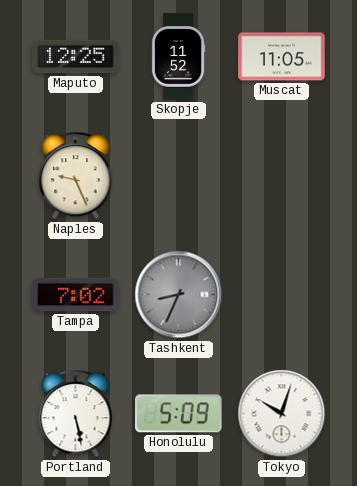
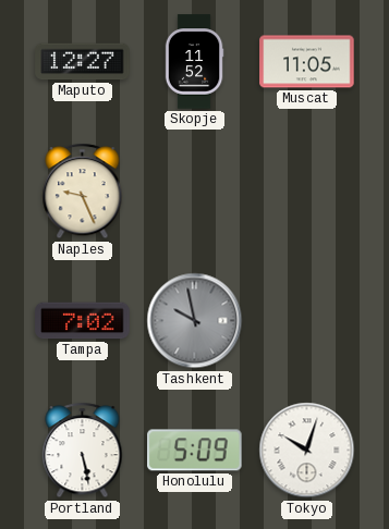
Maputo: 12:25 -> 12:27 (83, 62)
Tashkent: 8:34 -> 9:58 (195, 321)
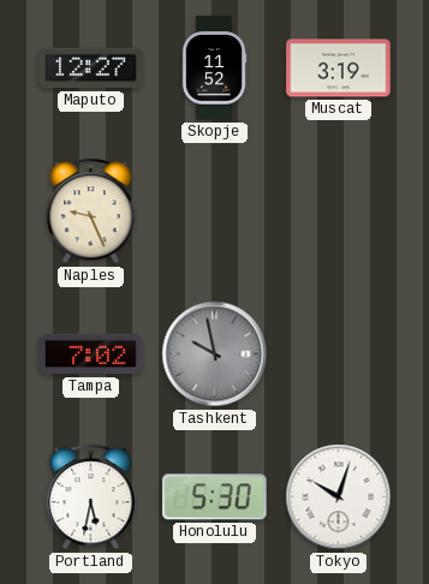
Muscat: 11:05 -> 3:19 (339, 68)
Portland: 5:28 -> 5:32 (91, 497)
Honolulu: 5:09 -> 5:30 (215, 497)
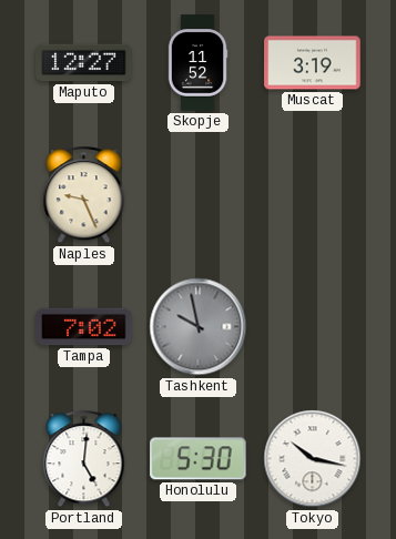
Portland: 5:32 -> 5:01 (84, 459)
Tokyo: 10:03 -> 10:17 (313, 459)
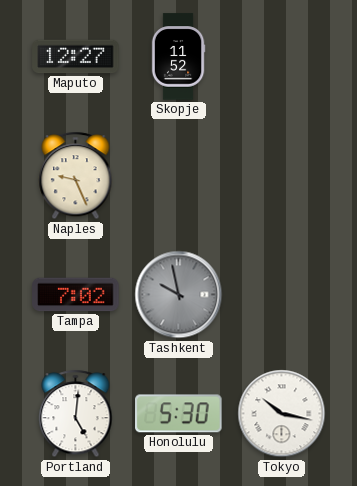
Muscat: 3:19 -> none (313, 63)
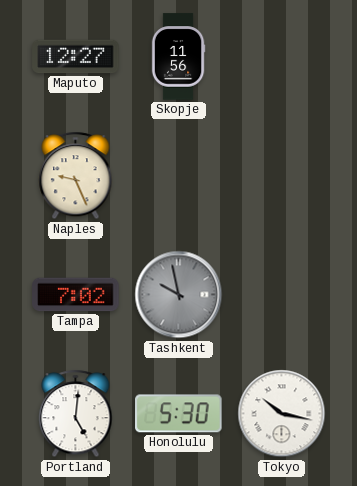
Skopje: 11:52 -> 11:56 (178, 57)
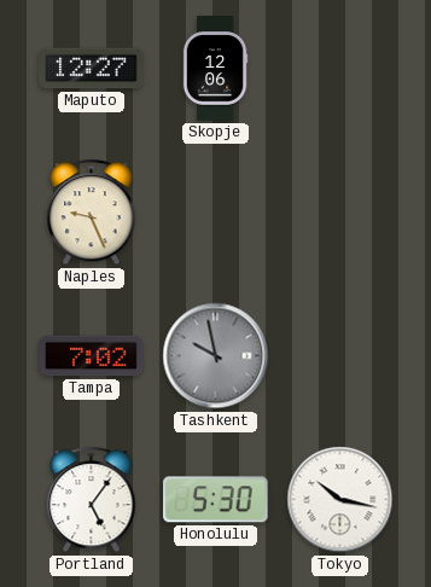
Skopje: 11:56 -> 12:06 (215, 69)
Portland: 5:01 -> 5:06 (92, 500)
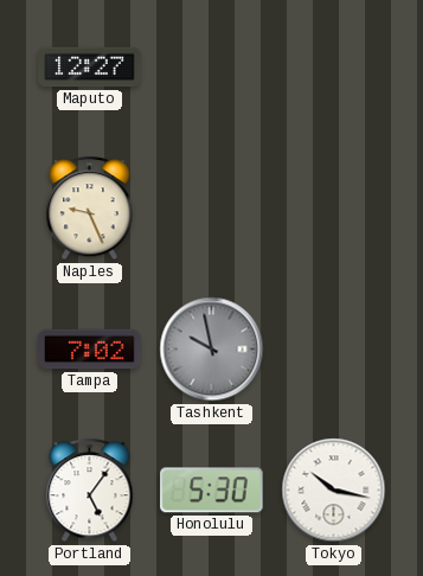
Skopje: 12:06 -> none (215, 69)
